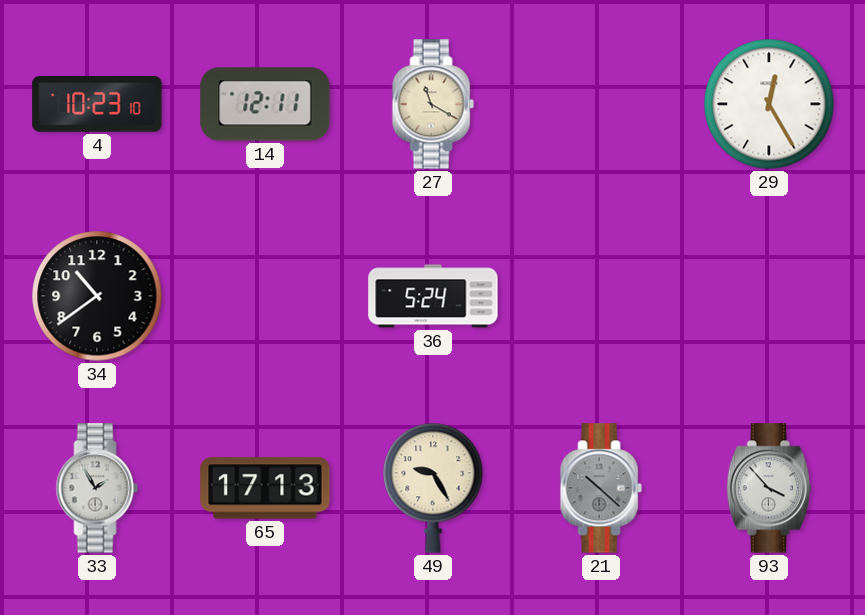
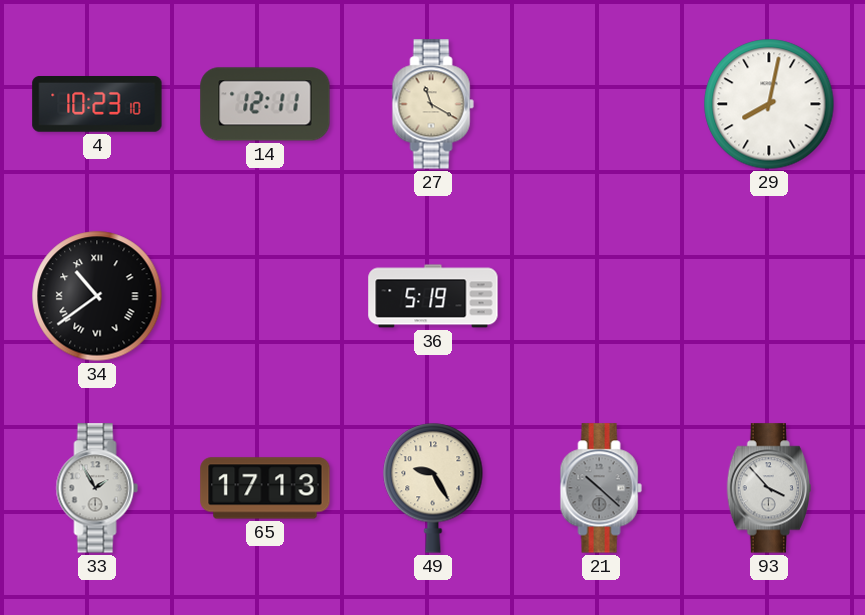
29: 12:25 -> 8:02 (769, 104)
34 numerals: Arabic -> Roman (97, 296)
36: 5:24 -> 5:19 (433, 296)
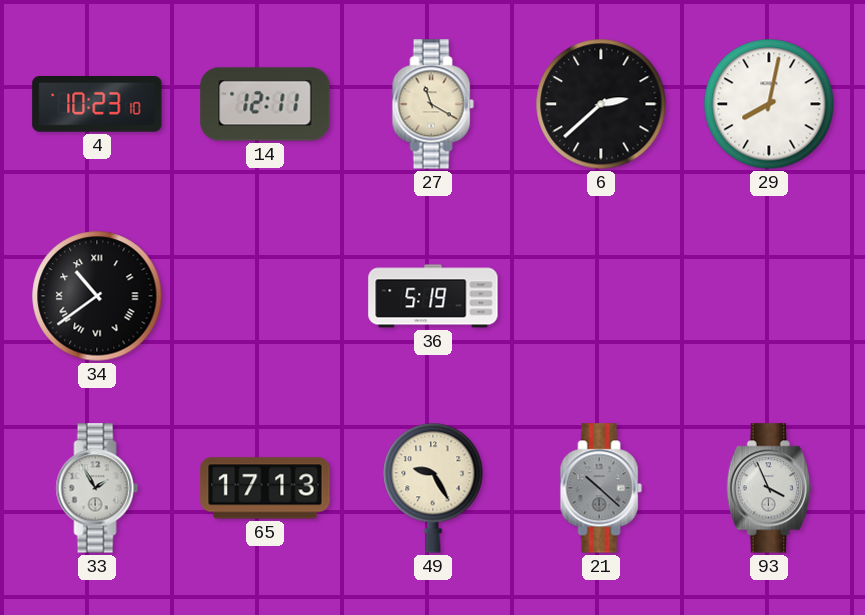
6: none -> 2:38 (601, 104)
93: 3:53 -> 3:56 (768, 488)
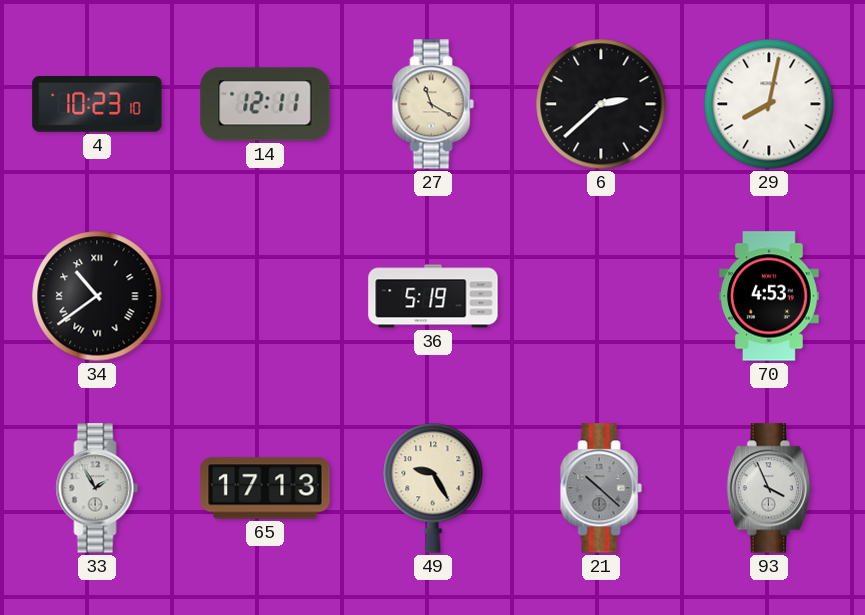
70: none -> 4:53 (769, 296)
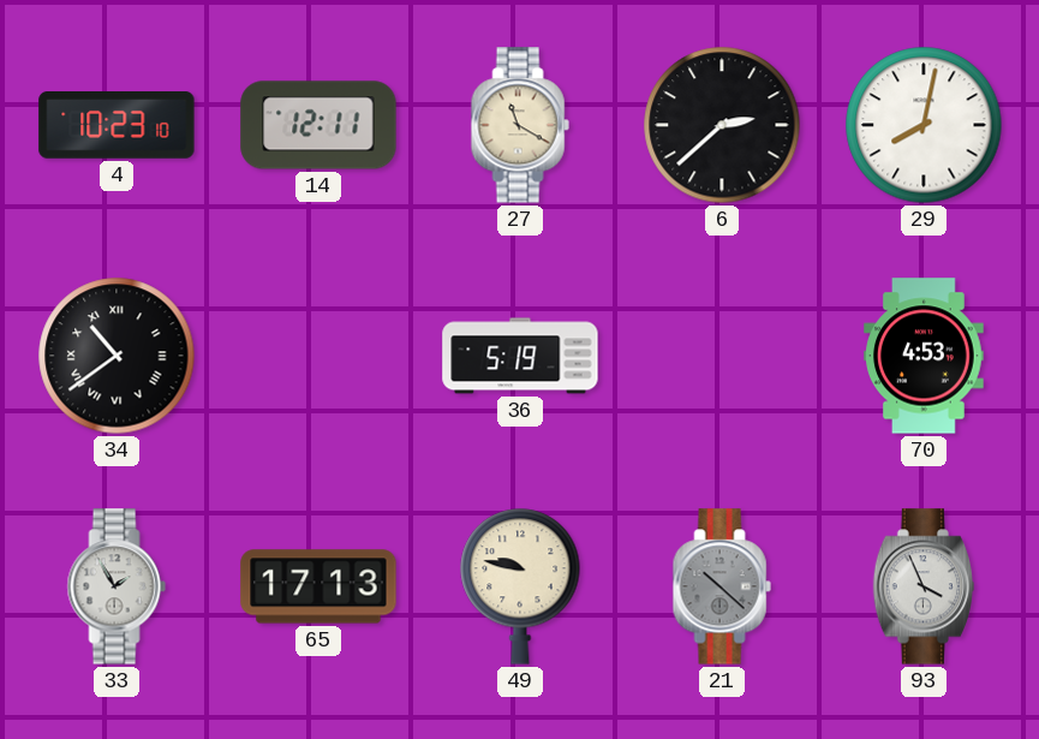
49: 9:25 -> 9:47 (520, 586)
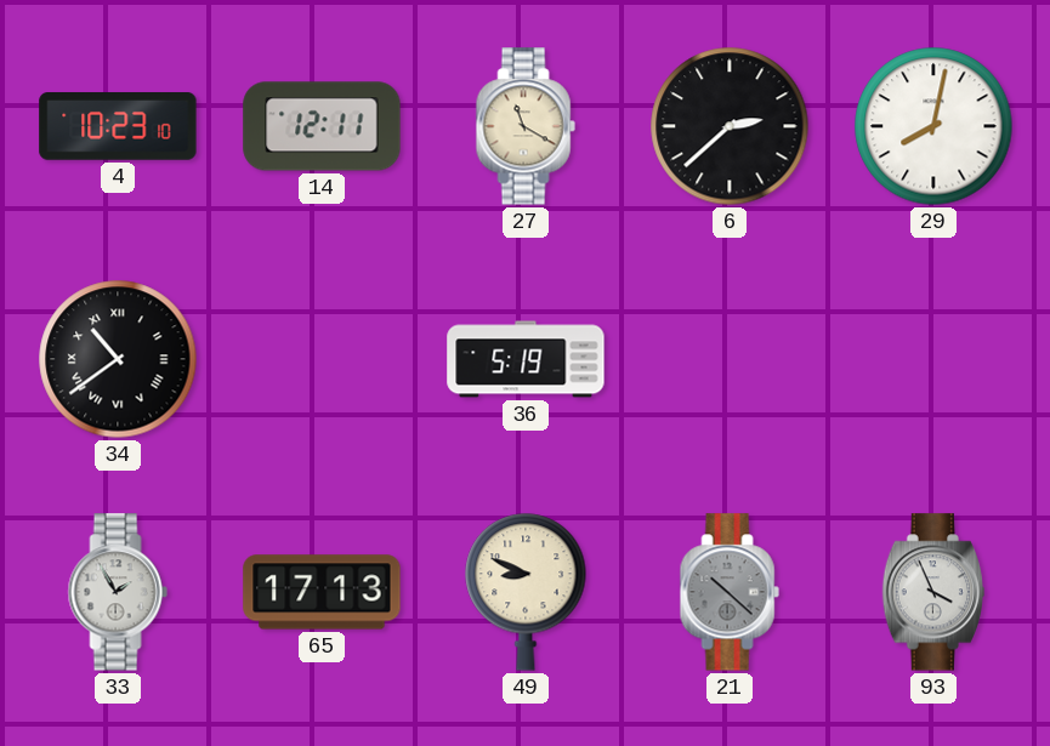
70: 4:53 -> none (924, 356)
49: 9:47 -> 8:49 (526, 592)
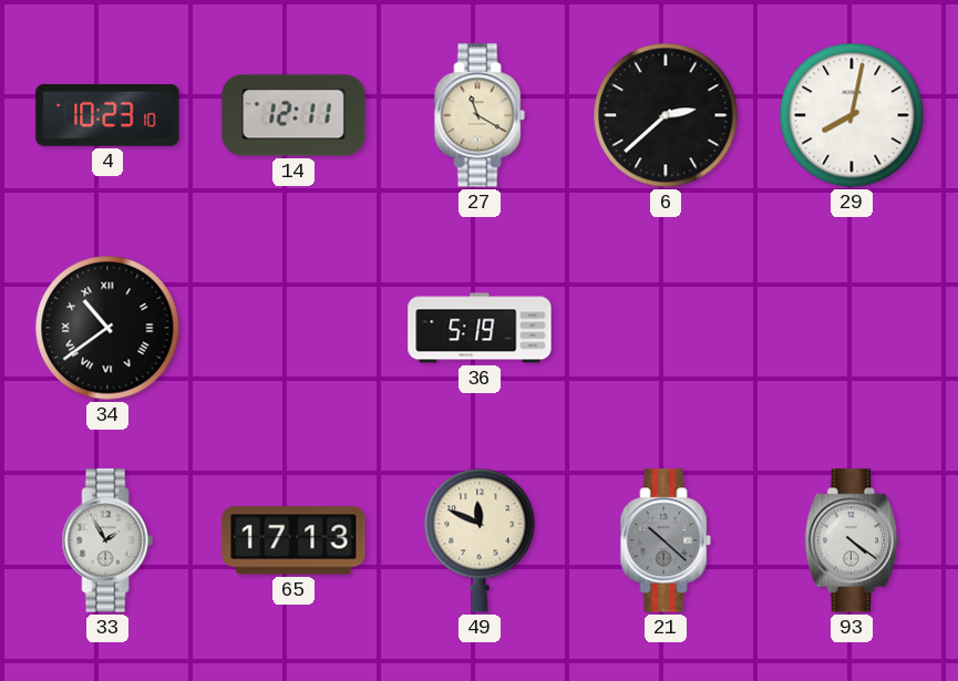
49: 8:49 -> 11:49 (480, 540)
93: 3:56 -> 4:21 (851, 540)
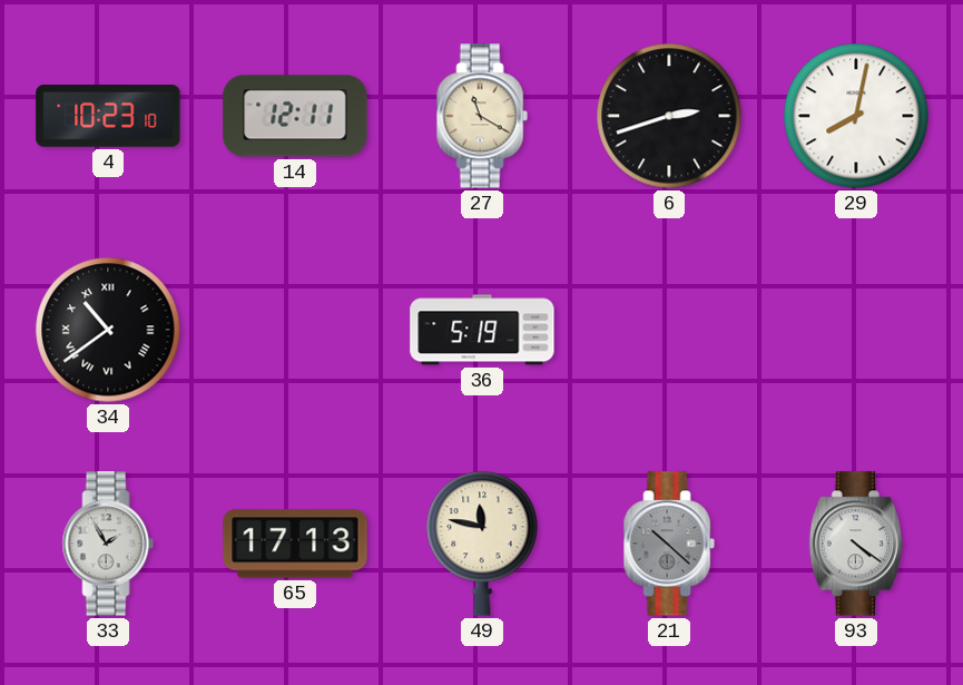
6: 2:38 -> 2:42 (669, 116)
49: 11:49 -> 11:47 (482, 544)
